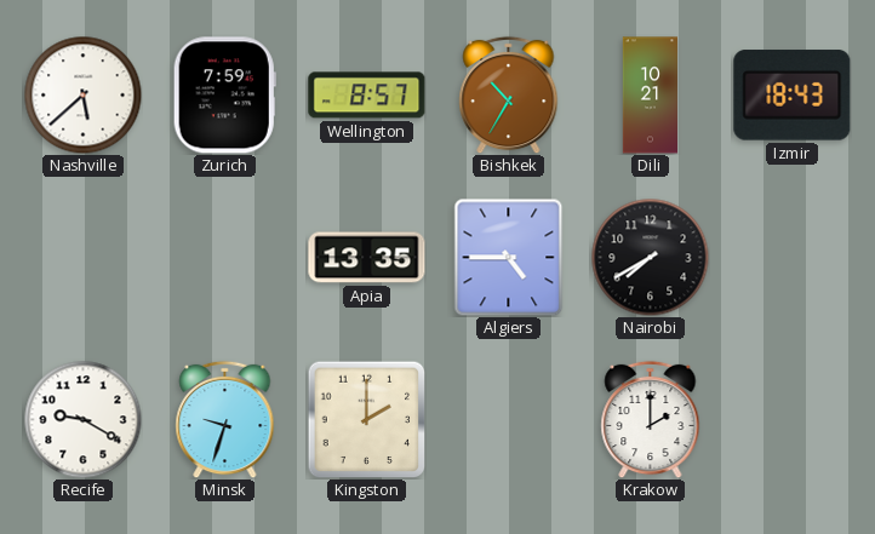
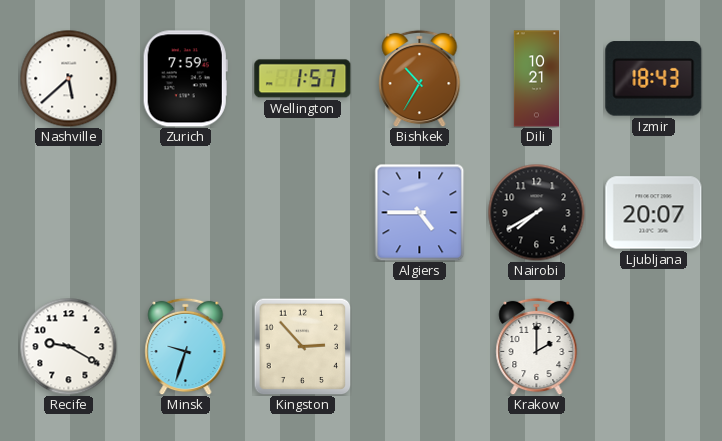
Wellington: 8:57 -> 1:57 (303, 79)
Apia: 13:35 -> none (367, 258)
Ljubljana: none -> 20:07 (654, 213)
Kingston: 2:00 -> 2:53 (302, 346)
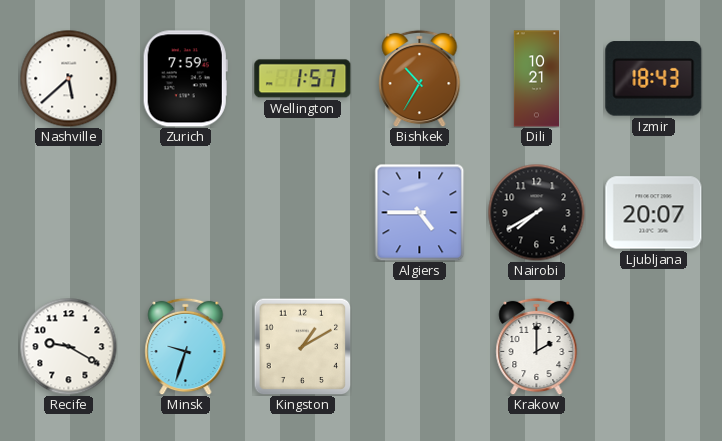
Kingston: 2:53 -> 1:10 (302, 346)
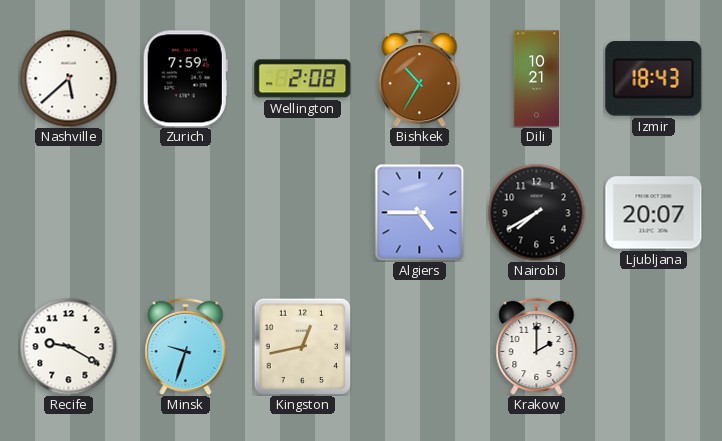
Wellington: 1:57 -> 2:08 (303, 79)
Kingston: 1:10 -> 12:43 (302, 346)
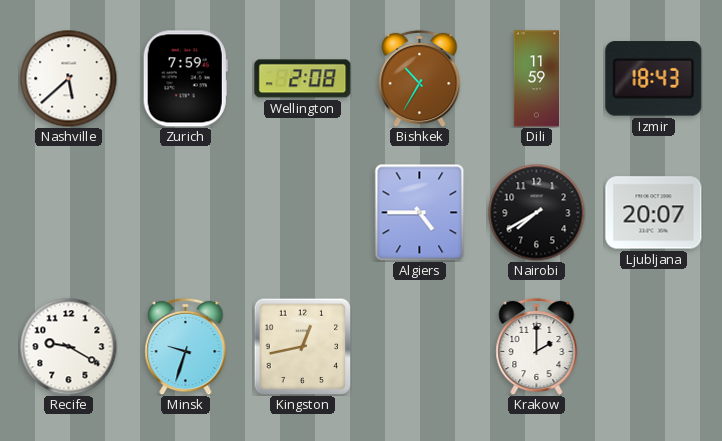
Dili: 10:21 -> 11:59 (537, 79)
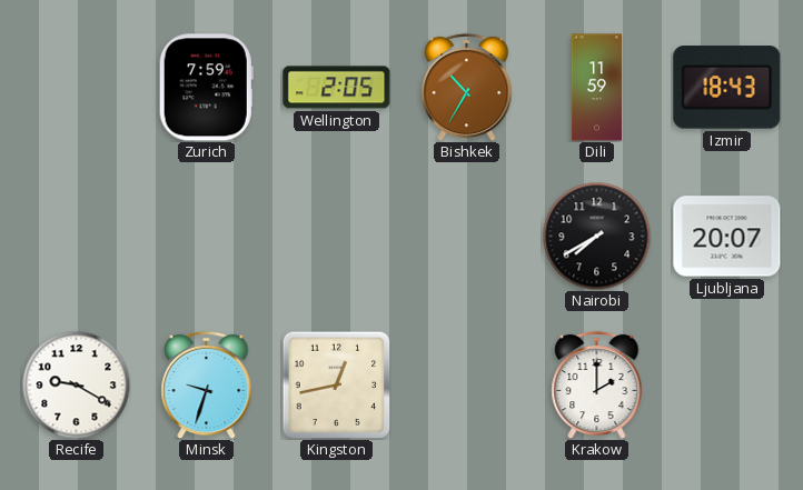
Nashville: 5:38 -> none (68, 78)
Wellington: 2:08 -> 2:05 (337, 88)
Algiers: 4:45 -> none (420, 212)
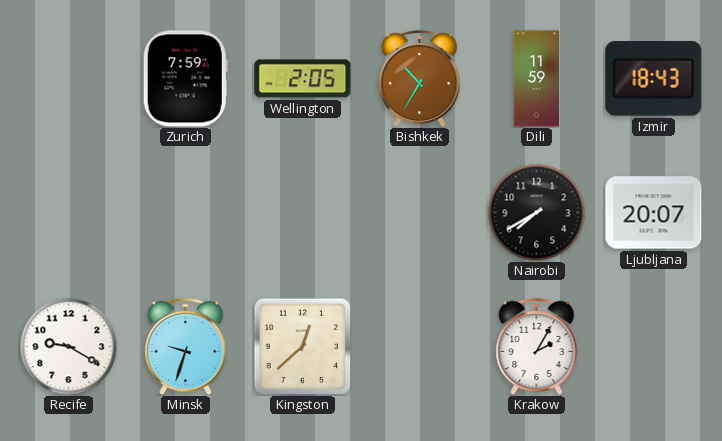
Kingston: 12:43 -> 12:38 (302, 346)
Krakow: 2:00 -> 2:05 (537, 346)
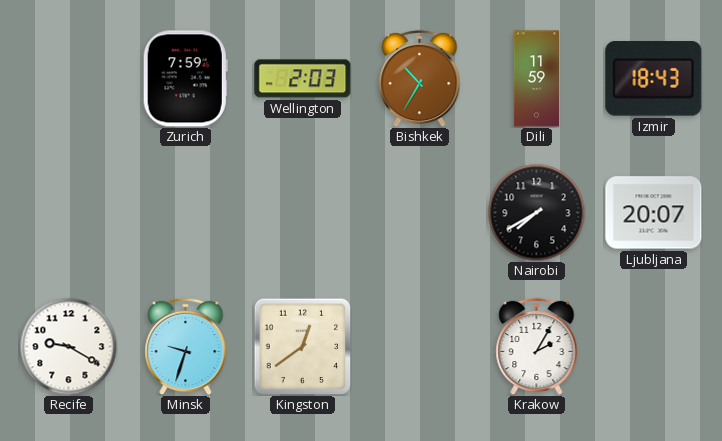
Wellington: 2:05 -> 2:03 (303, 79)
Kingston: 12:38 -> 12:39 (302, 346)
